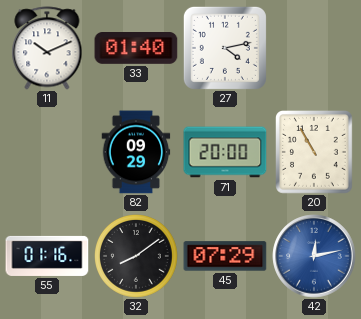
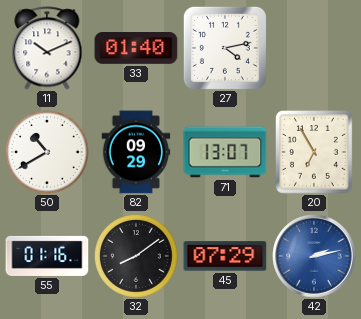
50: none -> 10:40 (48, 153)
71: 20:00 -> 13:07 (225, 152)
20: 10:55 -> 6:55 (315, 153)
42: 12:13 -> 2:13 (314, 256)
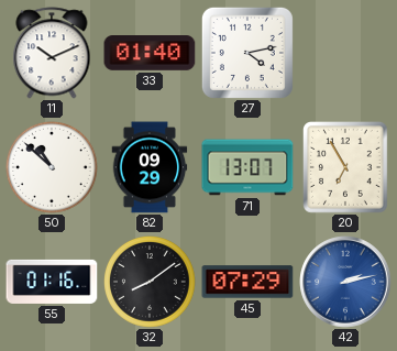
50: 10:40 -> 10:52 (53, 168)
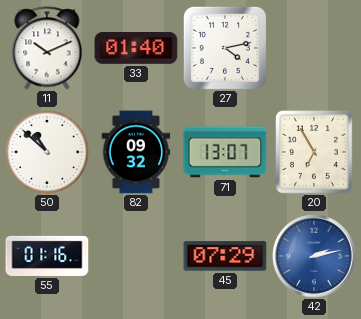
82: 09:29 -> 09:32 (136, 152)
32: 8:09 -> none (151, 283)
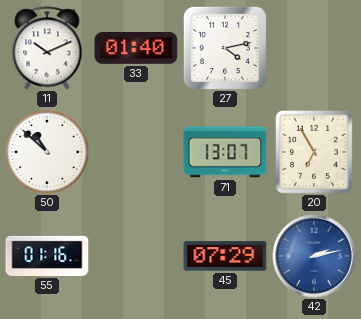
82: 09:32 -> none (136, 152)
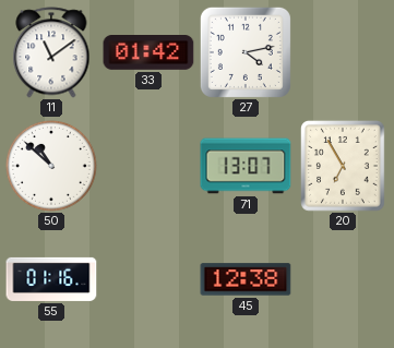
11: 10:11 -> 11:09 (51, 52)
33: 01:40 -> 01:42 (148, 53)
45: 07:29 -> 12:38 (246, 279)
42: 2:13 -> none (314, 256)
